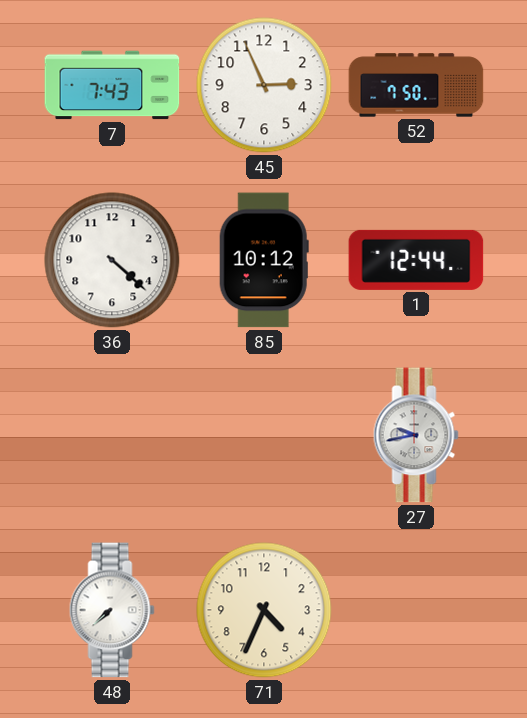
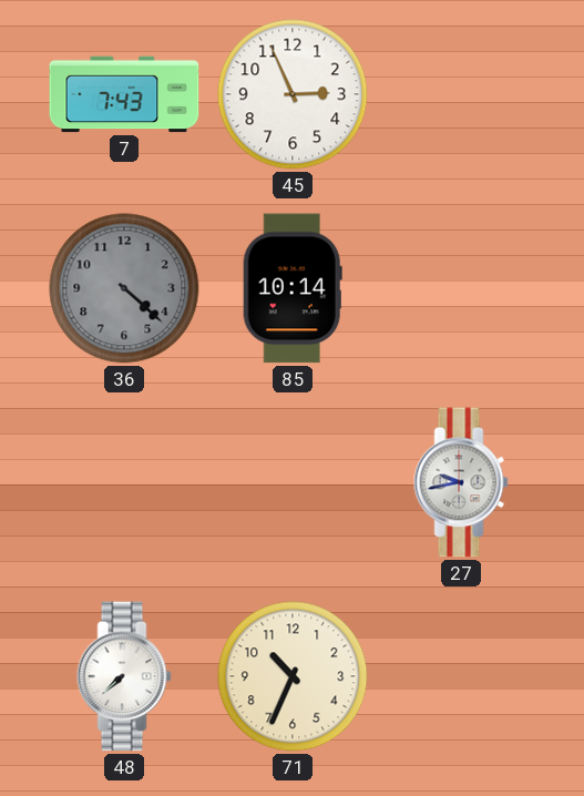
52: 7:50 -> none (416, 85)
36 dial: white -> grey (124, 288)
85: 10:12 -> 10:14 (293, 288)
1: 12:44 -> none (416, 260)
71: 4:34 -> 10:34 (293, 676)
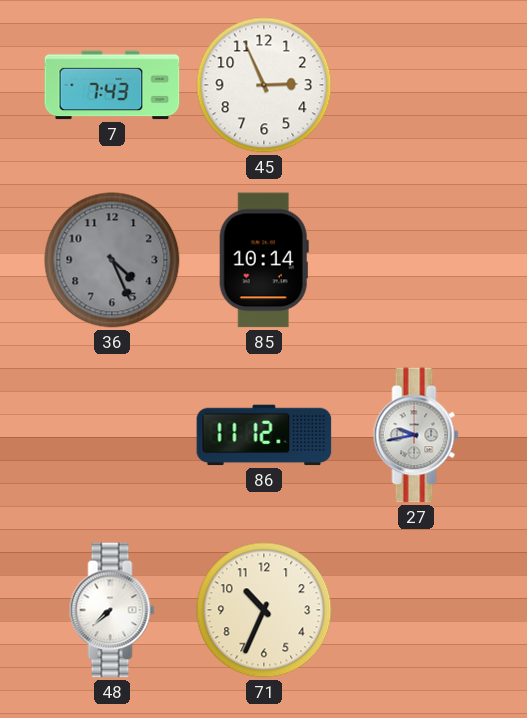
36: 4:22 -> 4:26 (112, 260)
86: none -> 11:12 (264, 435)
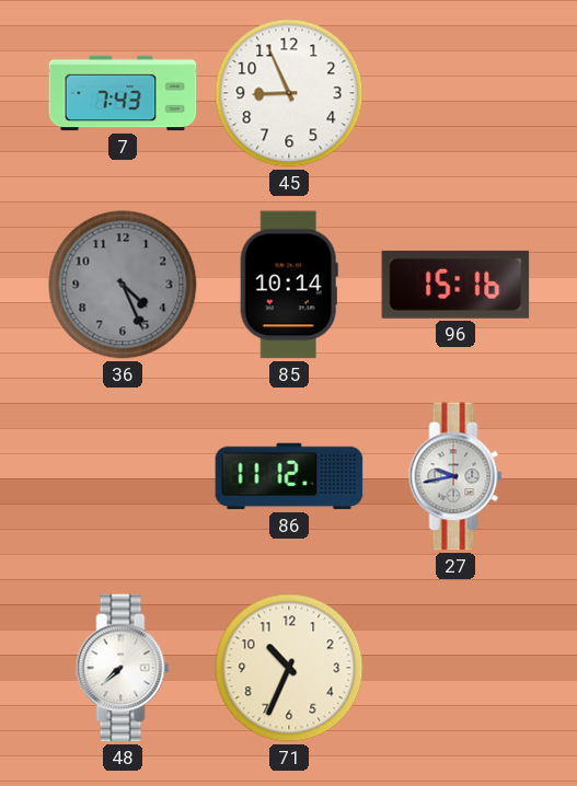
45: 2:56 -> 8:56 (289, 93)
96: none -> 15:16 (455, 285)
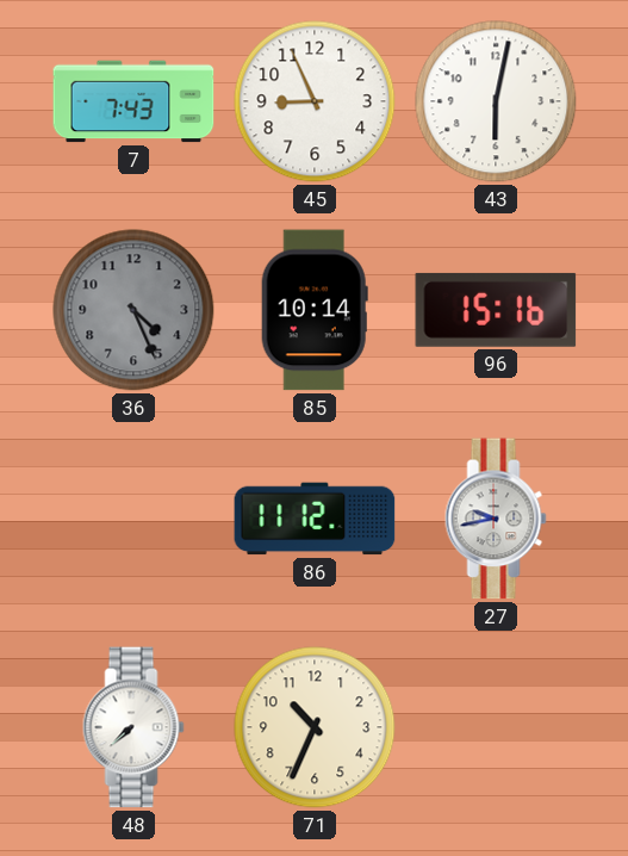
43: none -> 6:02 (496, 101)
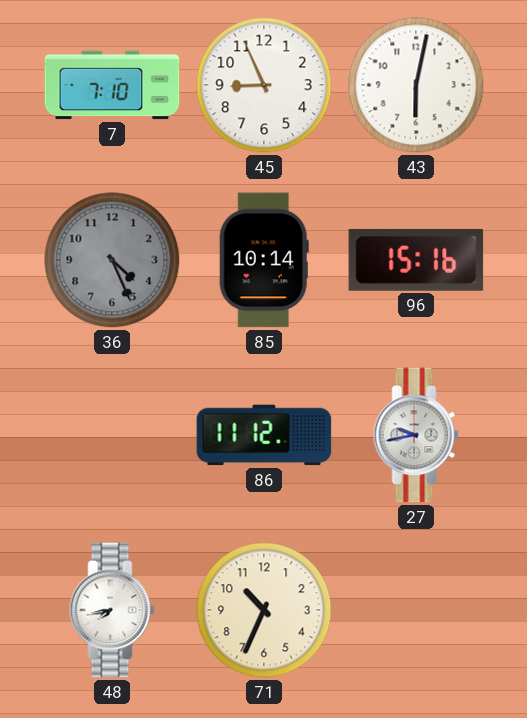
7: 7:43 -> 7:10 (112, 85)
48: 7:38 -> 7:43 (112, 610)
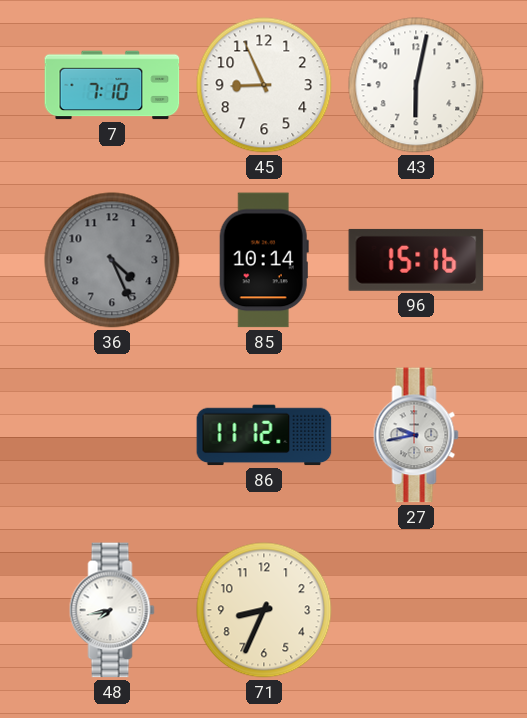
71: 10:34 -> 8:34 (264, 610)
